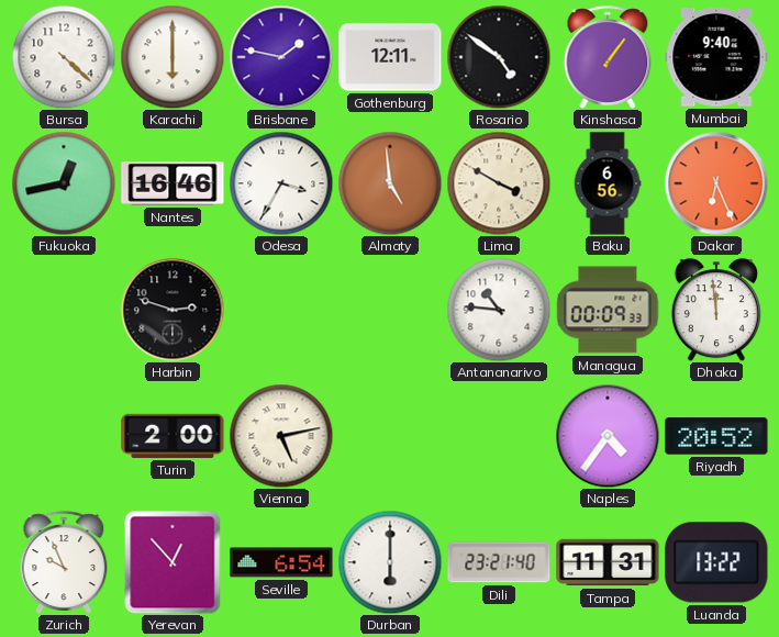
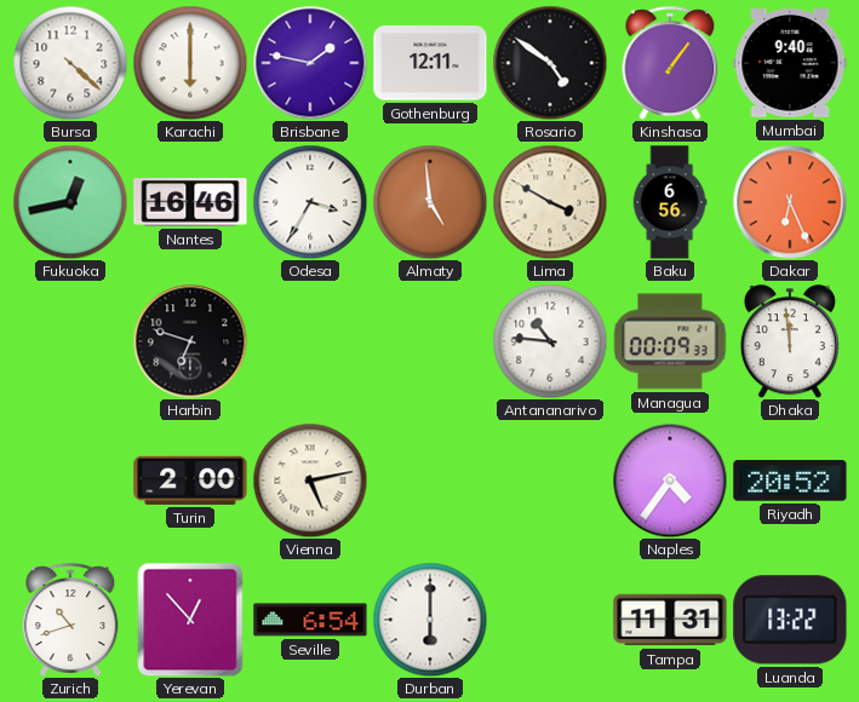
Harbin: 2:48 -> 6:48 (190, 341)
Zurich: 9:56 -> 10:42 (70, 620)
Dili: 23:21 -> none (499, 562)
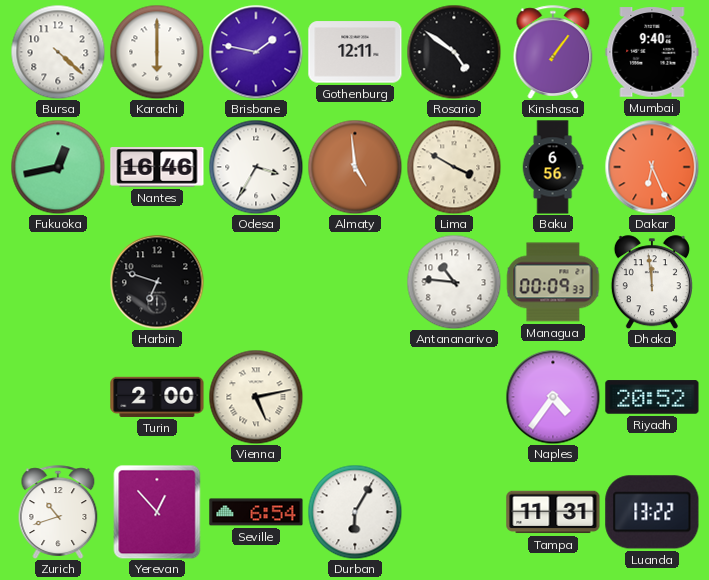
Durban: 6:00 -> 6:05 (355, 512)
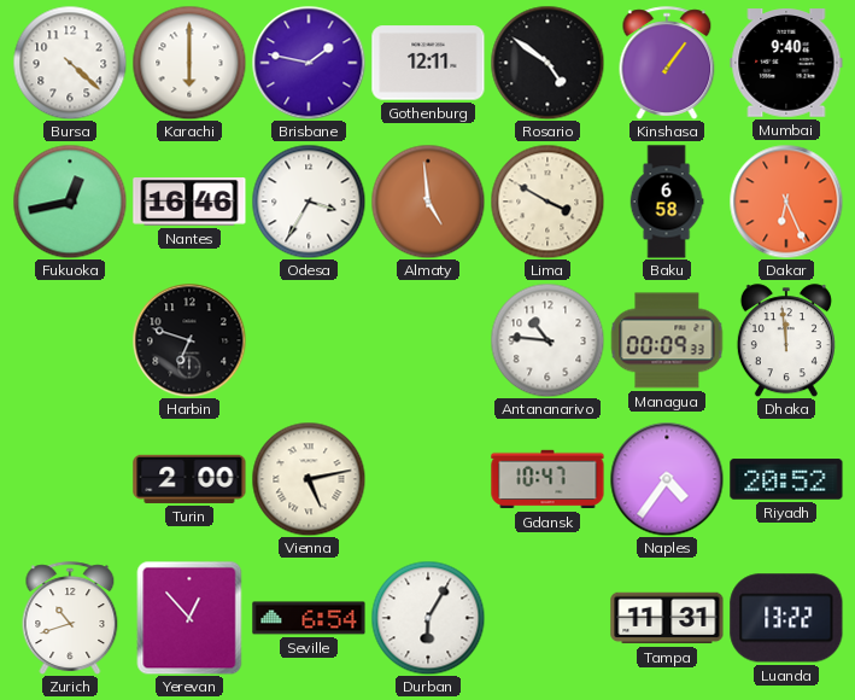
Baku: 6:56 -> 6:58 (667, 202)
Gdansk: none -> 10:47 (547, 479)
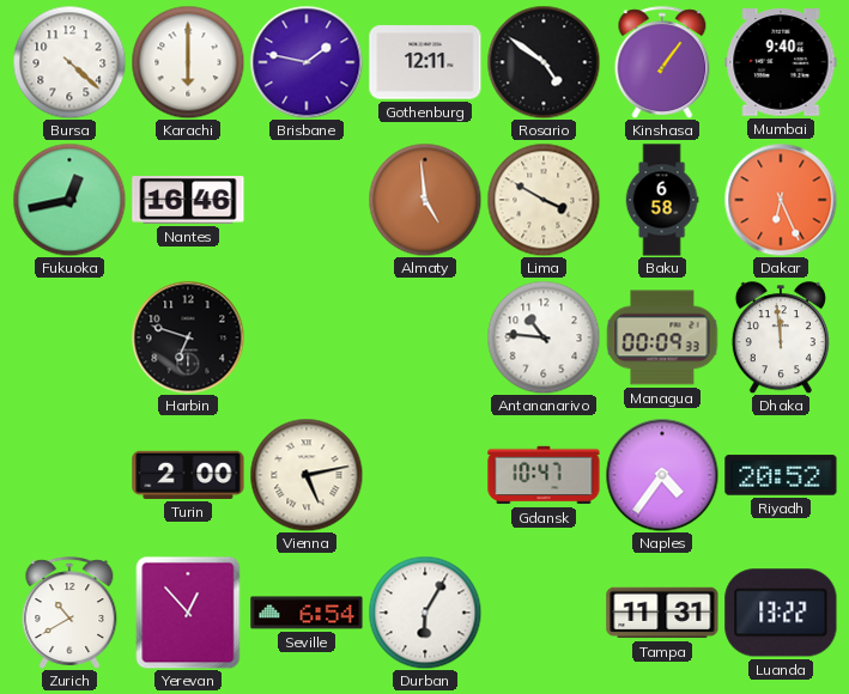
Odesa: 3:35 -> none (309, 202)
Zurich: 10:42 -> 10:40 (69, 613)
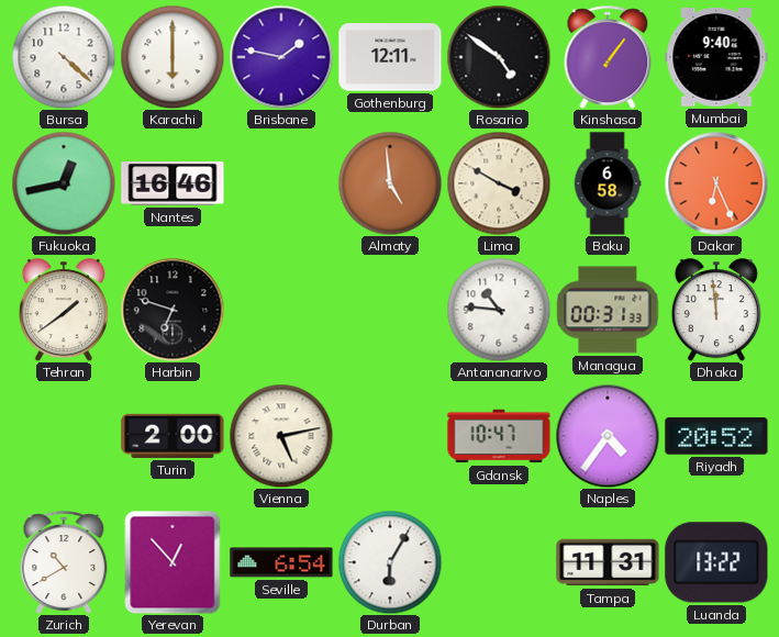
Tehran: none -> 1:39 (64, 310)
Managua: 00:09 -> 00:31 (608, 310)
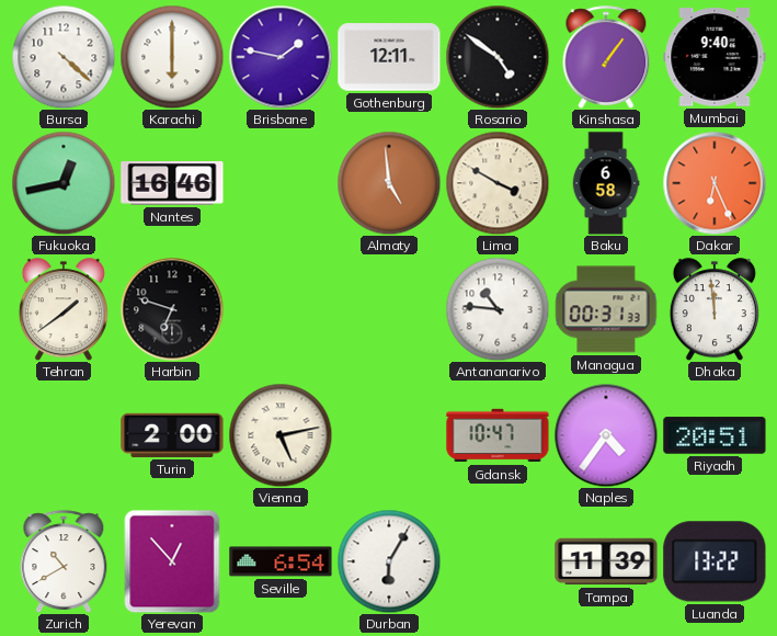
Riyadh: 20:52 -> 20:51 (715, 435)
Tampa: 11:31 -> 11:39 (606, 561)
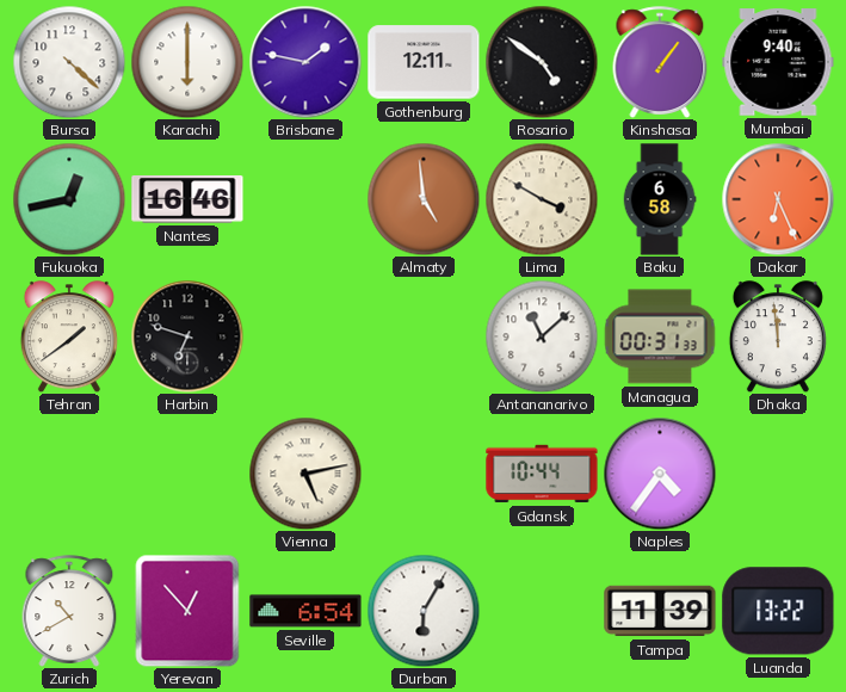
Antananarivo: 10:46 -> 11:08 (542, 336)
Turin: 2:00 -> none (172, 435)
Gdansk: 10:47 -> 10:44 (542, 474)
Riyadh: 20:51 -> none (715, 435)
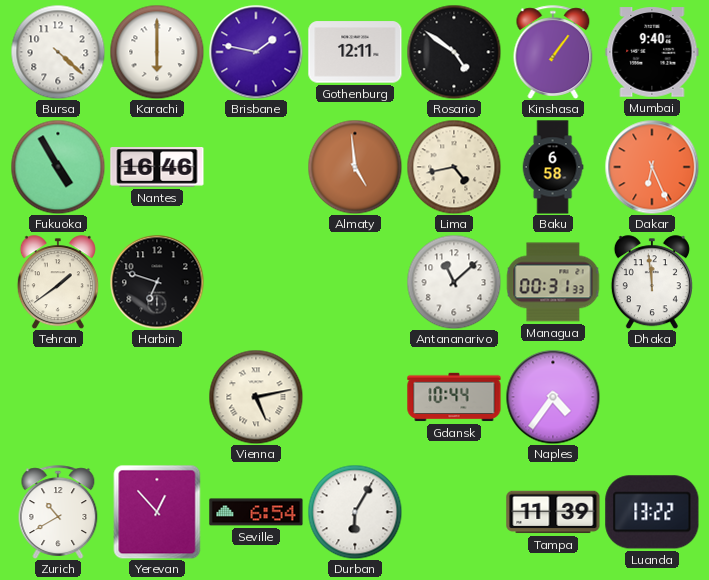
Fukuoka: 12:43 -> 4:55 (58, 167)
Lima: 3:50 -> 4:43 (454, 167)
